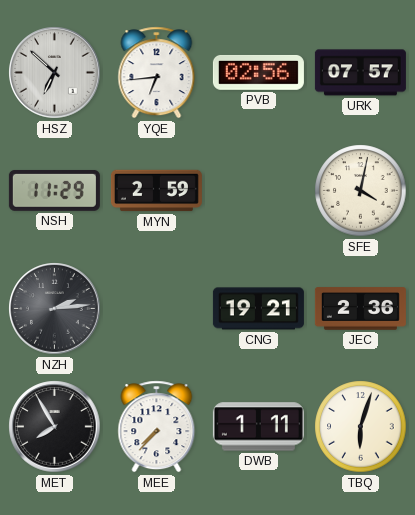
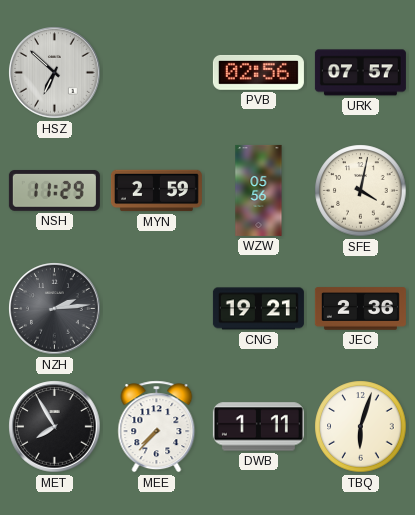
YQE: 6:44 -> none (157, 73)
WZW: none -> 05:56 (259, 190)
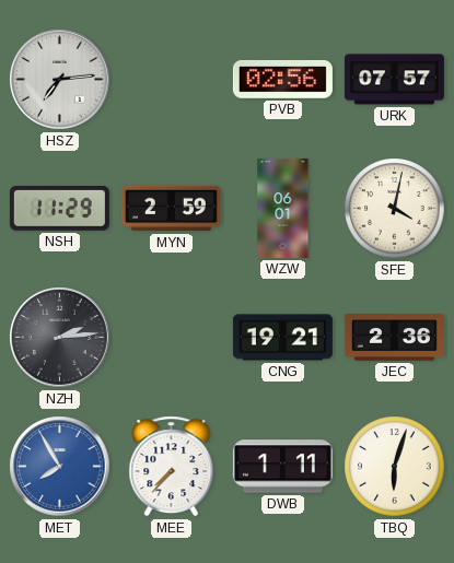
HSZ: 6:52 -> 7:14 (60, 80)
WZW: 05:56 -> 06:01 (283, 208)
MET dial: black -> blue (60, 467)
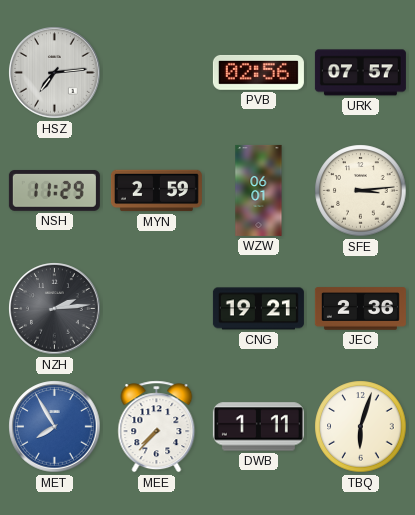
SFE: 4:02 -> 3:14 (361, 191)
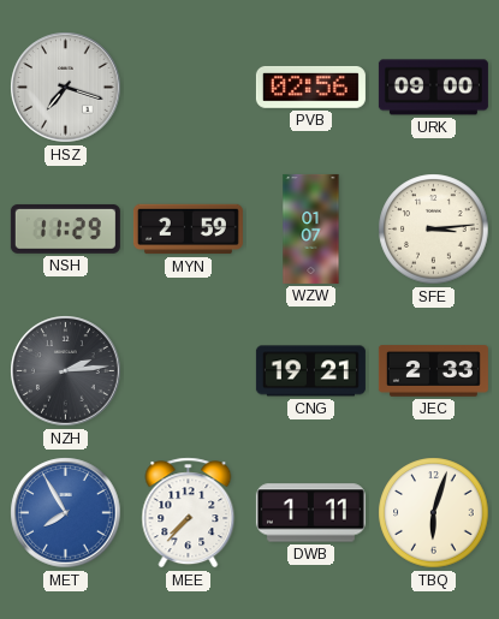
HSZ: 7:14 -> 7:18 (66, 88)
URK: 07:57 -> 09:00 (433, 88)
WZW: 06:01 -> 01:07 (311, 228)
JEC: 2:36 -> 2:33 (433, 371)
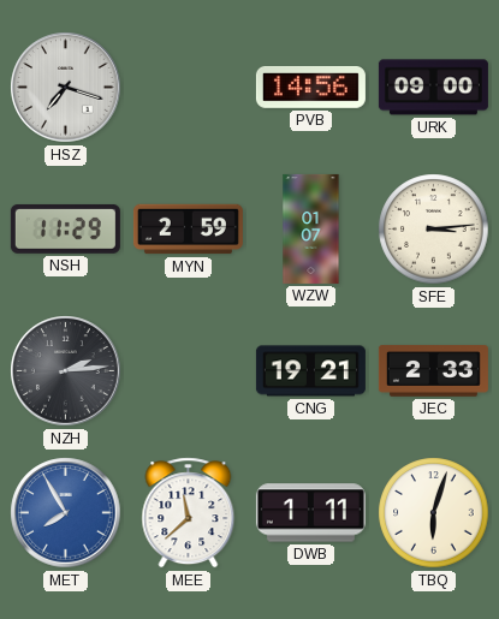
PVB: 02:56 -> 14:56 (310, 87)
MEE: 7:37 -> 11:38 (189, 513)
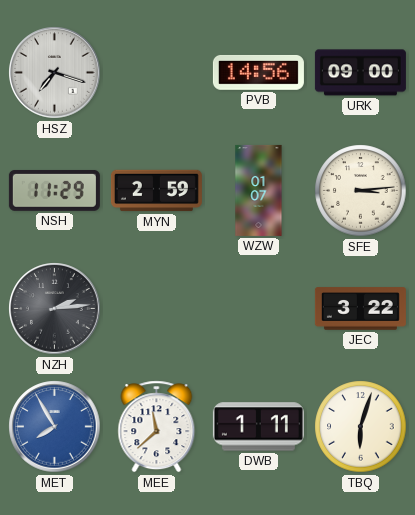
CNG: 19:21 -> none (310, 371)
JEC: 2:33 -> 3:22 (360, 309)
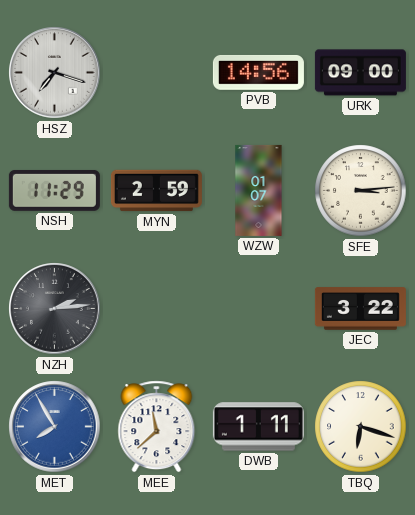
TBQ: 6:03 -> 6:18 (361, 427)
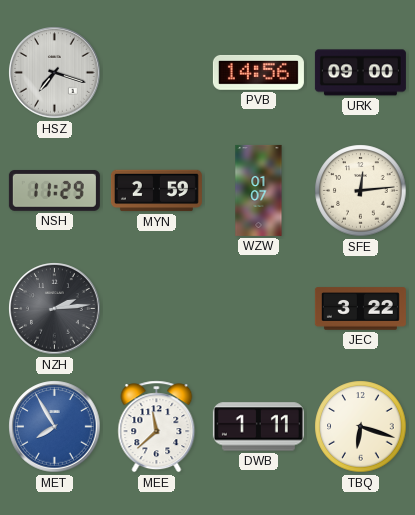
SFE: 3:14 -> 12:14 (361, 191)
